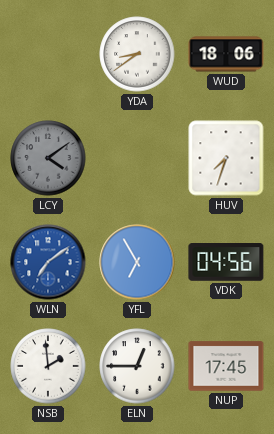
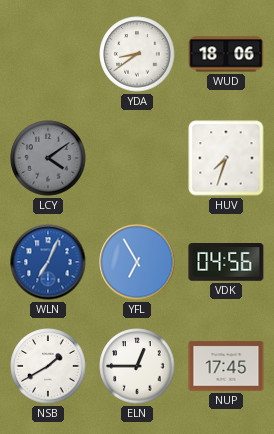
WLN: 7:09 -> 7:04 (48, 262)
NSB: 1:59 -> 1:40 (48, 366)
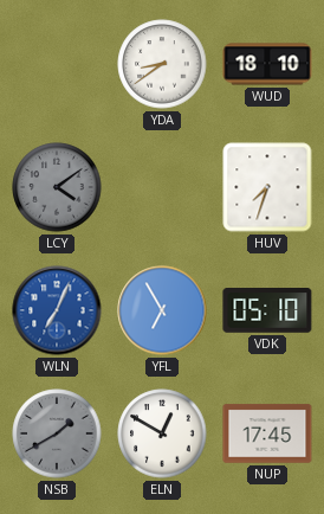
WUD: 18:06 -> 18:10 (267, 64)
VDK: 04:56 -> 05:10 (267, 311)
NSB dial: white -> grey (57, 433)
ELN: 12:45 -> 12:50 (162, 433)
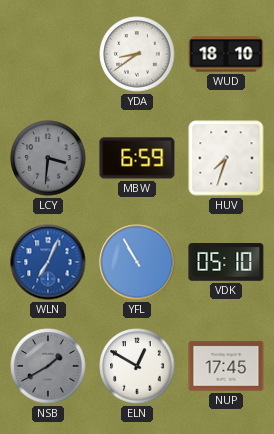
LCY: 4:09 -> 3:31 (48, 158)
MBW: none -> 6:59 (137, 158)
YFL: 6:55 -> 10:55 (137, 262)
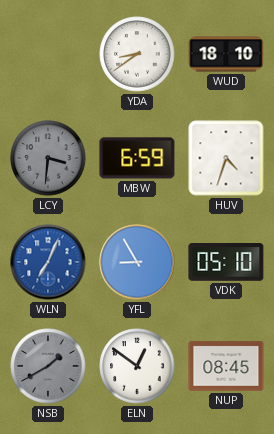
HUV: 7:33 -> 4:33 (226, 158)
YFL: 10:55 -> 8:55 (137, 262)
ELN: 12:50 -> 12:51 (137, 366)
NUP: 17:45 -> 08:45 (226, 366)
